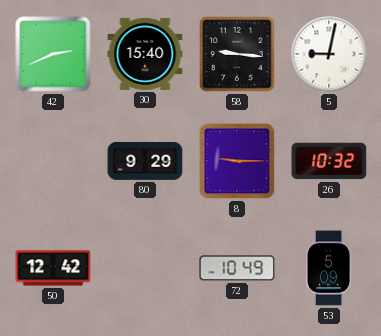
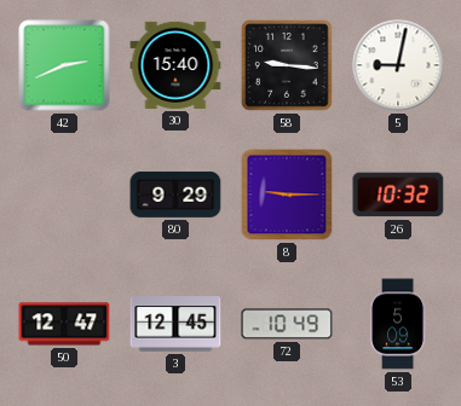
50: 12:42 -> 12:47 (64, 324)
3: none -> 12:45 (175, 324)
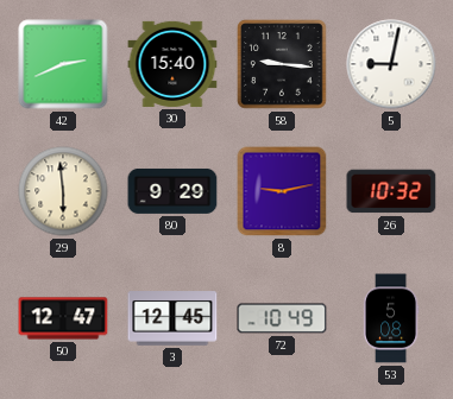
29: none -> 5:59 (63, 191)
8: 9:15 -> 9:13 (282, 191)
53: 5:09 -> 5:08 (391, 318)
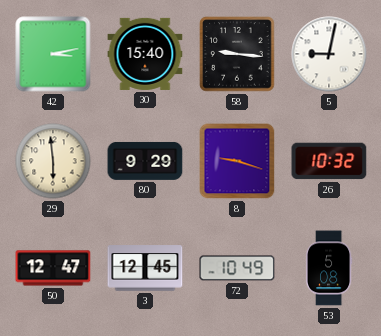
42: 2:41 -> 3:13 (53, 54)
8: 9:13 -> 9:18 (237, 161)
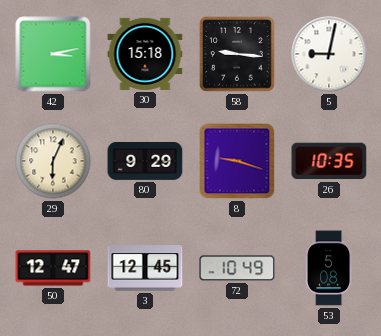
30: 15:40 -> 15:18 (145, 54)
29: 5:59 -> 6:04 (53, 161)
26: 10:32 -> 10:35 (329, 161)
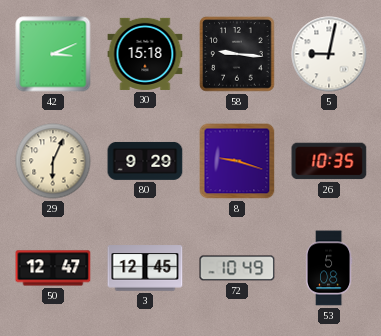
42: 3:13 -> 3:11 (53, 54)
